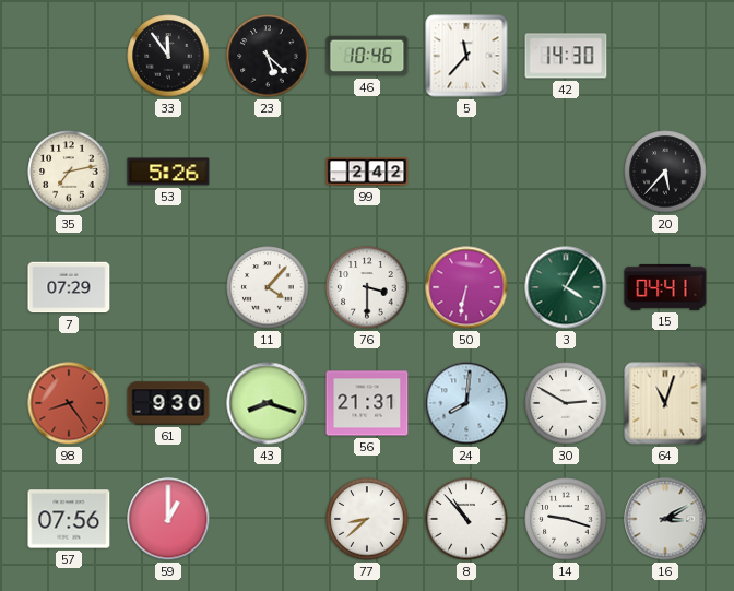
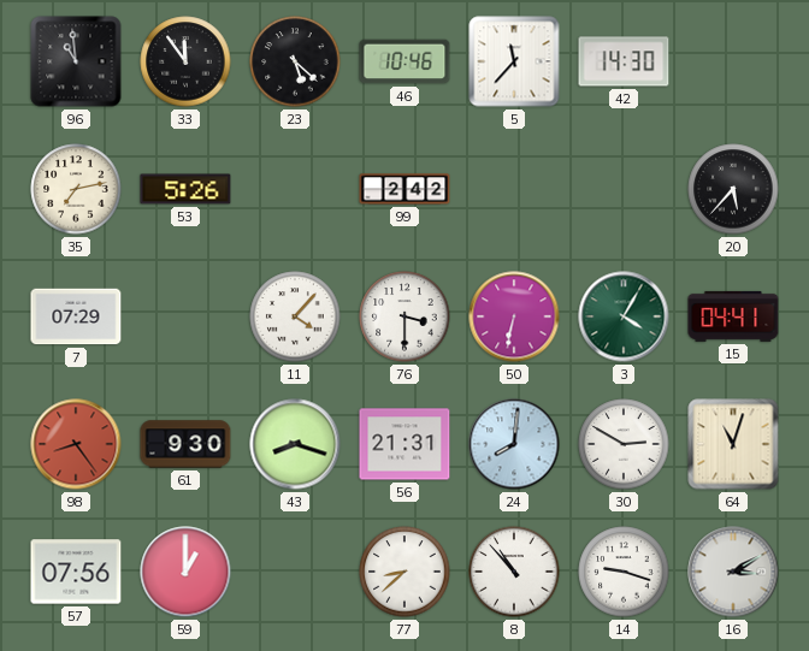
96: none -> 10:59 (76, 61)
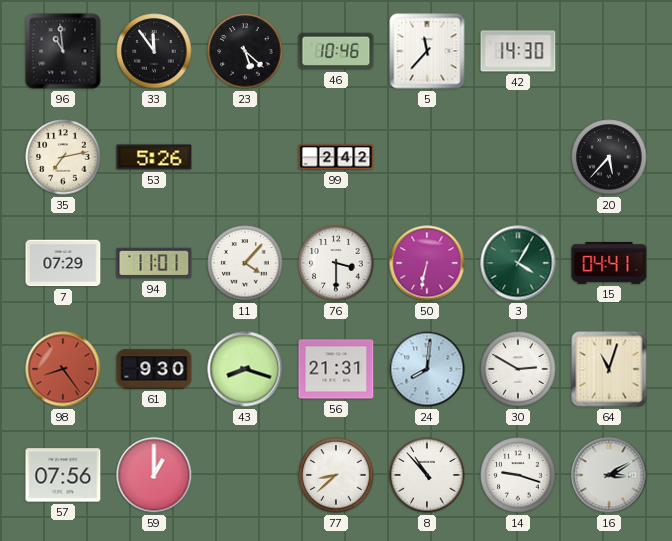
94: none -> 11:01 (154, 263)
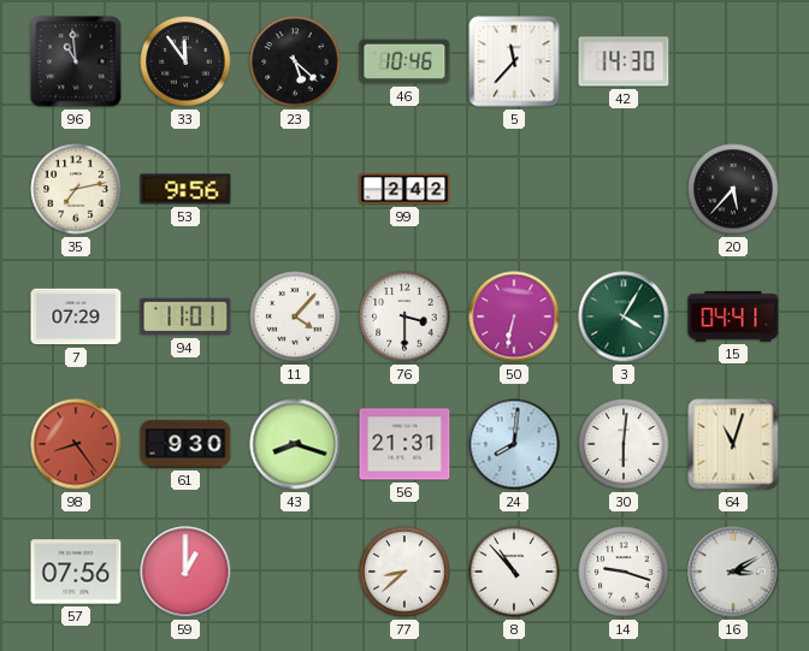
53: 5:26 -> 9:56 (185, 189)
30: 2:50 -> 6:01 (624, 444)
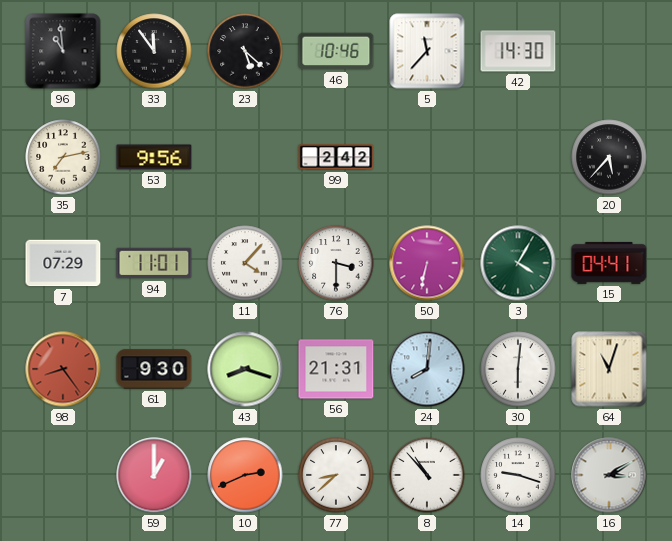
57: 07:56 -> none (76, 572)
10: none -> 2:41 (245, 475)
